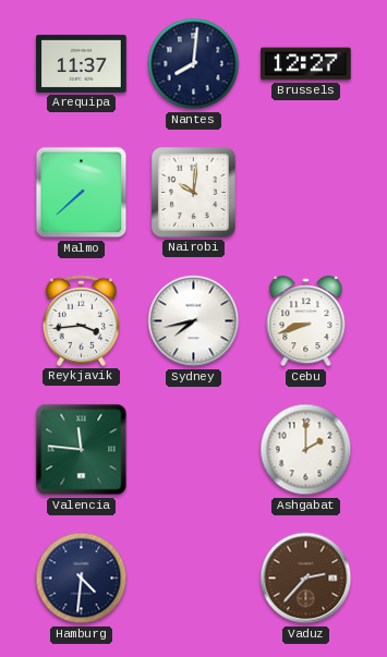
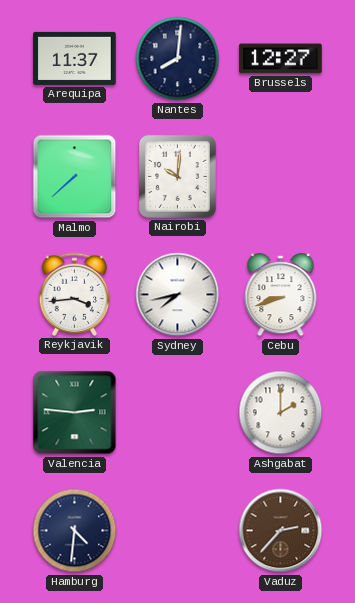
Valencia: 11:46 -> 2:46 (75, 413)
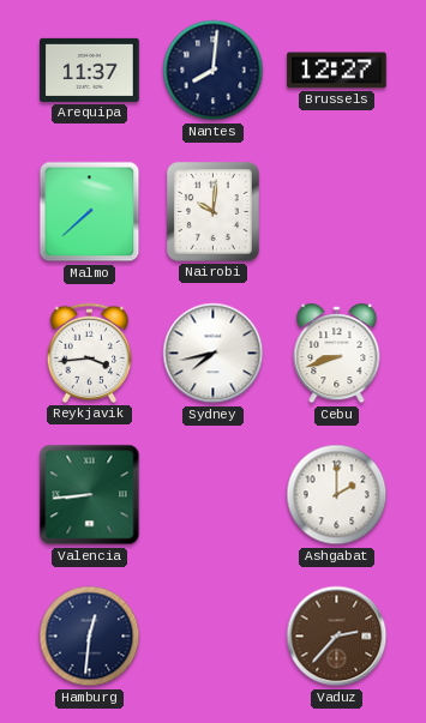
Valencia: 2:46 -> 8:44 (90, 495)
Hamburg: 4:31 -> 12:31 (90, 637)
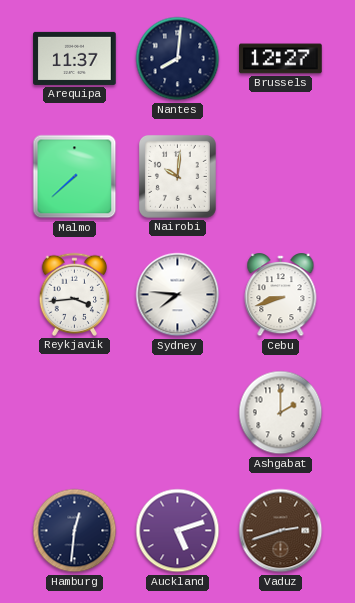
Sydney: 7:43 -> 7:46 (178, 295)
Valencia: 8:44 -> none (90, 495)
Auckland: none -> 5:12 (178, 531)
Vaduz: 2:37 -> 2:42 (281, 531)
